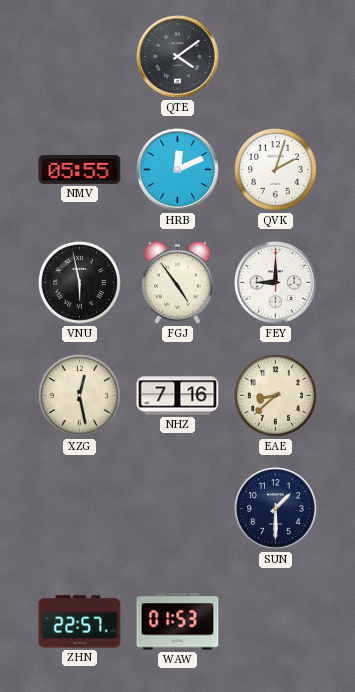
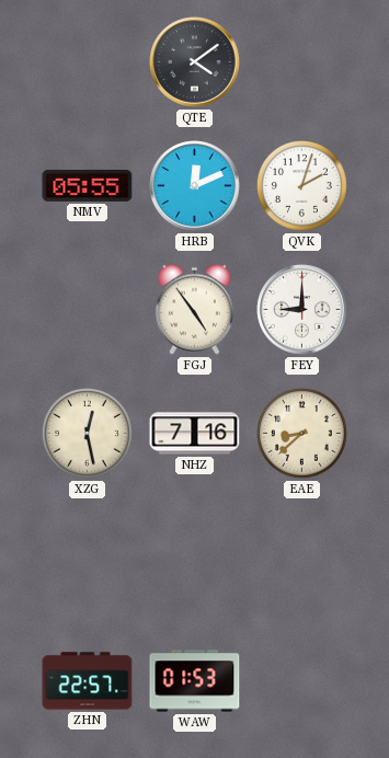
VNU: 5:58 -> none (80, 283)
SUN: 1:30 -> none (276, 509)
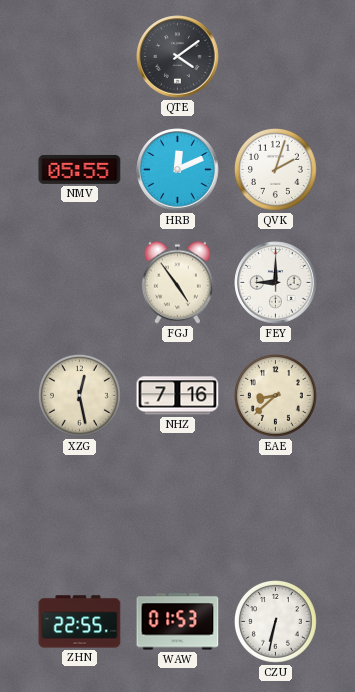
ZHN: 22:57 -> 22:55 (80, 622)
CZU: none -> 6:32 (276, 622)
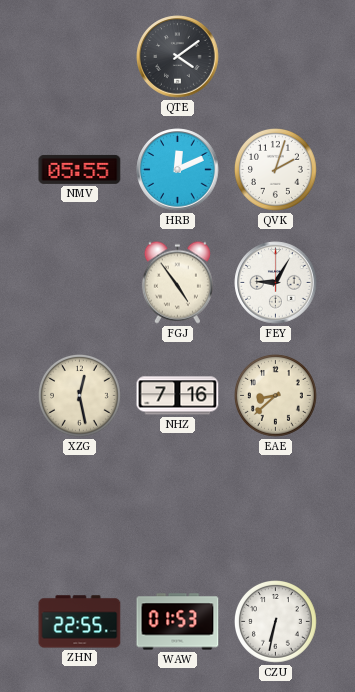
FEY: 9:00 -> 9:05 (276, 283)
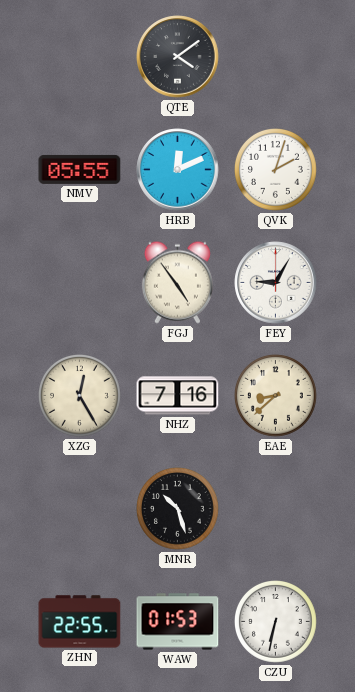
XZG: 12:28 -> 12:25 (80, 396)
MNR: none -> 10:27 (178, 509)
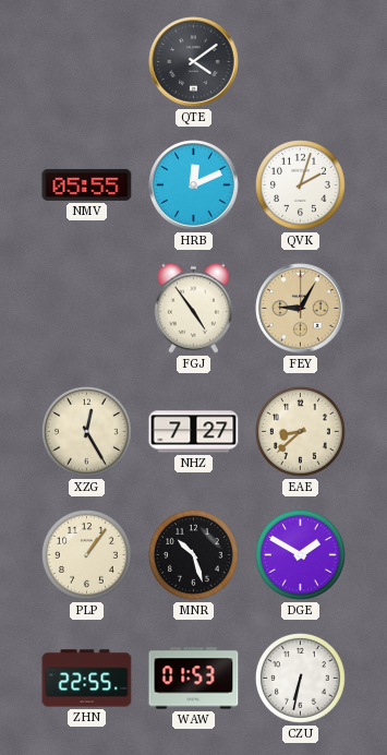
FEY dial: white -> champagne (301, 309)
NHZ: 7:16 -> 7:27 (194, 432)
PLP: none -> 1:06 (87, 555)
DGE: none -> 1:50 (301, 555)
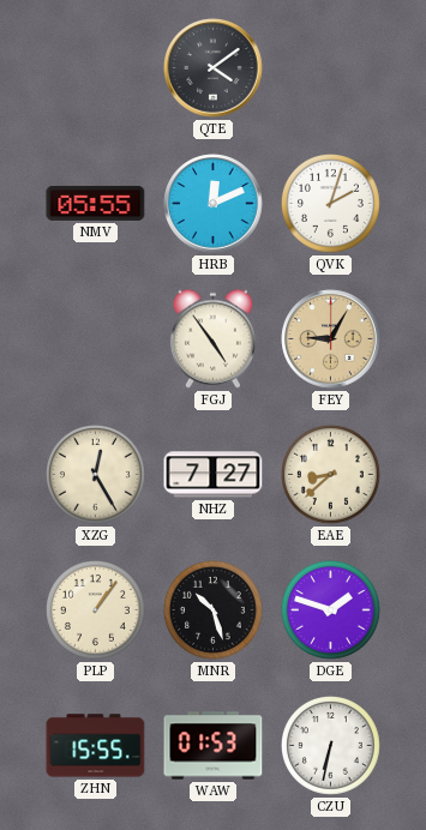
DGE: 1:50 -> 1:48 (331, 611)
ZHN: 22:55 -> 15:55 (96, 746)
